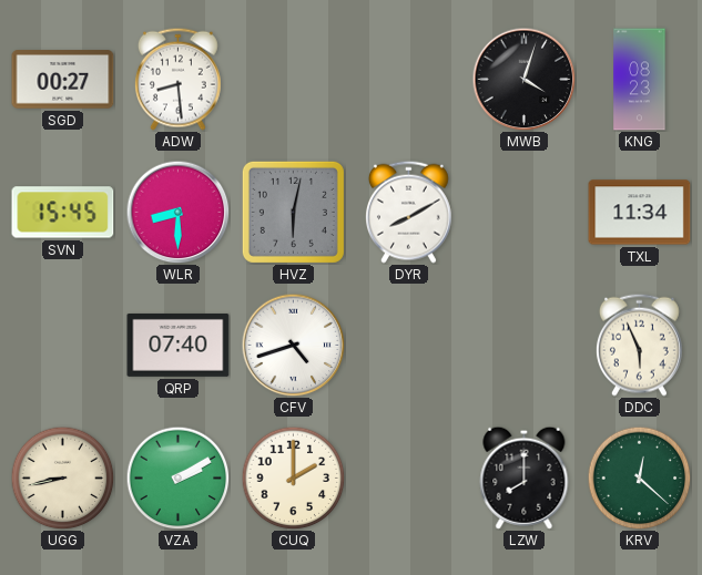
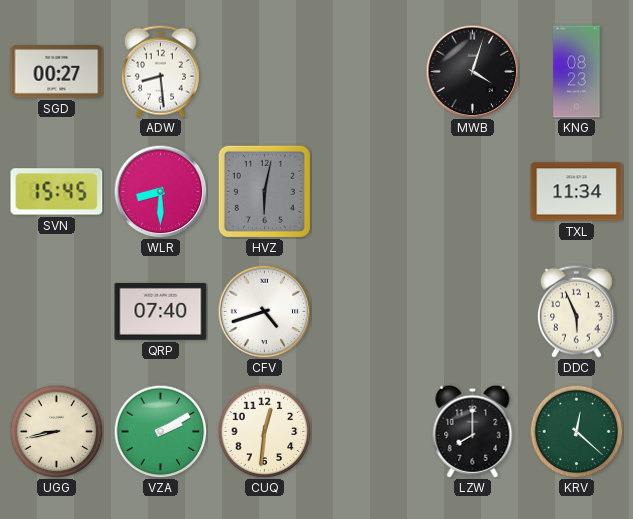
DYR: 8:10 -> none (408, 212)
CUQ: 2:00 -> 12:31 (264, 431)
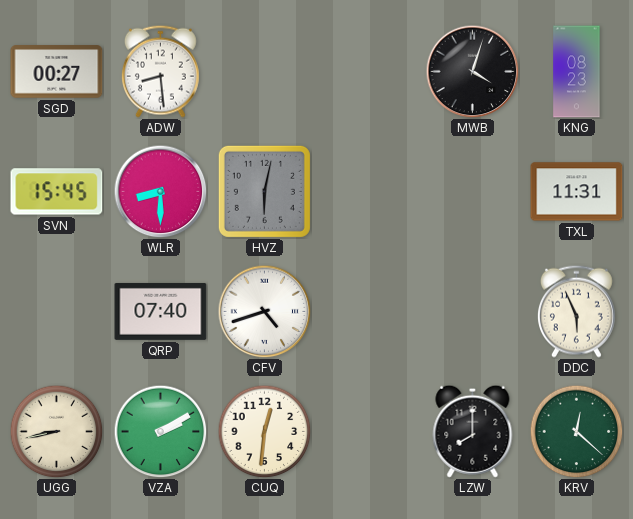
TXL: 11:34 -> 11:31 (577, 192)
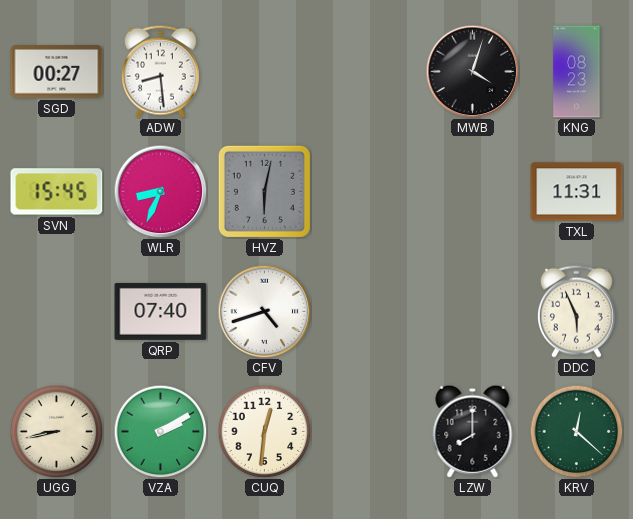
WLR: 8:30 -> 8:34 (160, 191)
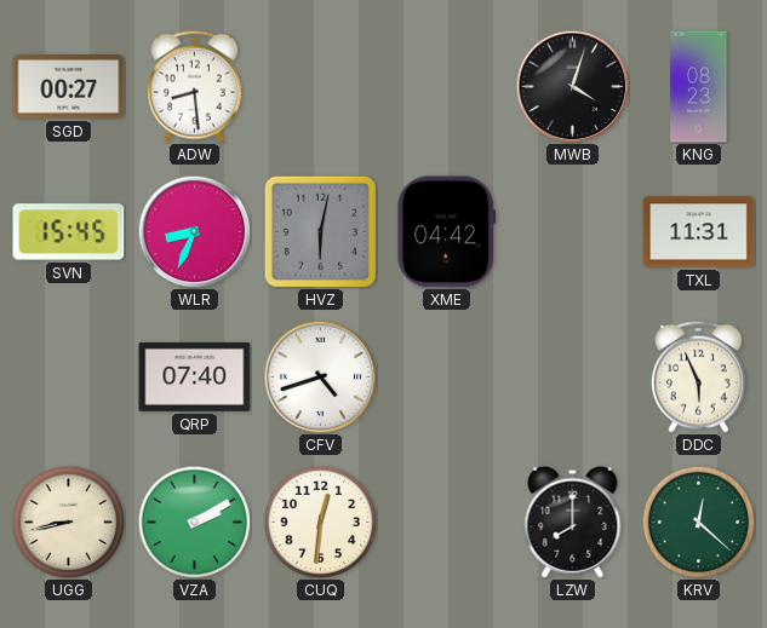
XME: none -> 04:42 (447, 232)
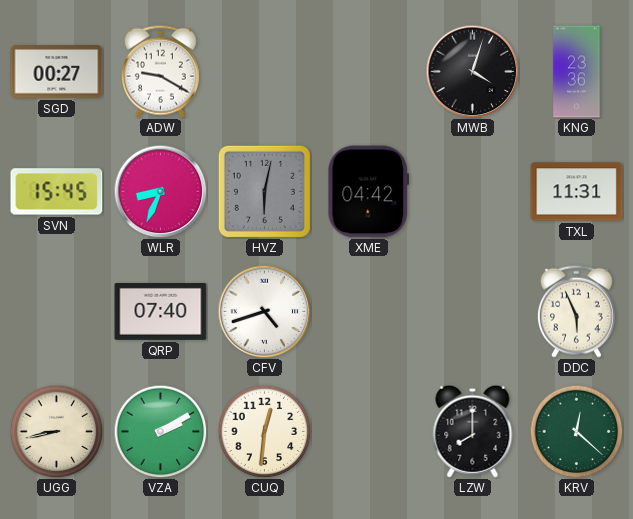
ADW: 8:29 -> 9:20 (160, 71)
KNG: 08:23 -> 23:36 (577, 72)
